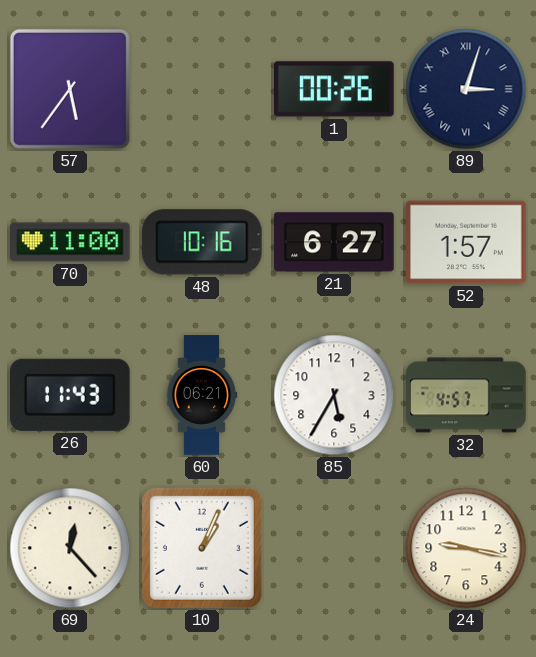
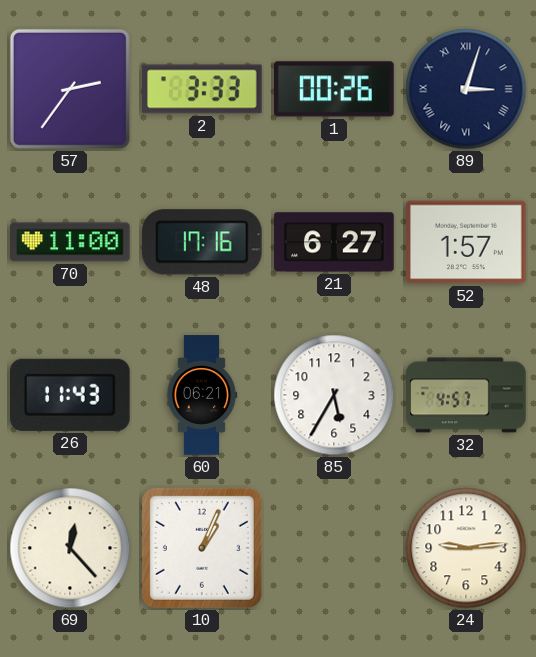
57: 5:36 -> 2:36 (70, 89)
2: none -> 3:33 (202, 89)
48: 10:16 -> 17:16 (202, 242)
24: 9:17 -> 9:14 (466, 548)
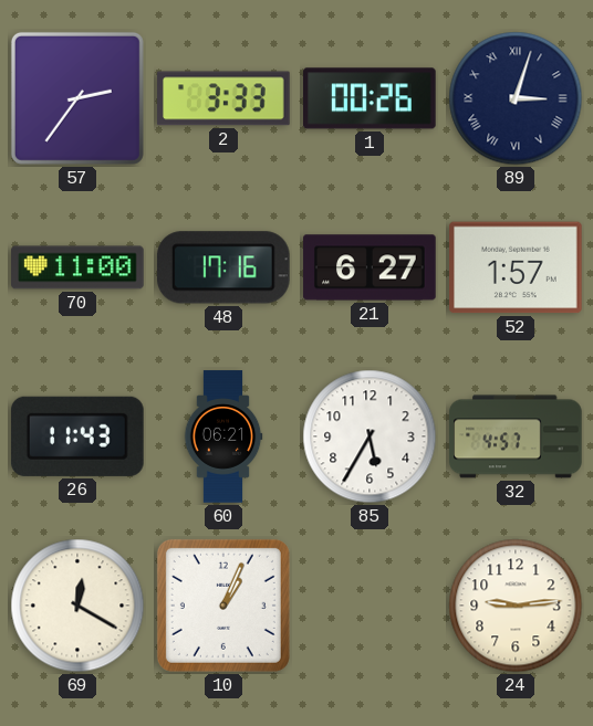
69: 12:23 -> 12:20 (77, 606)
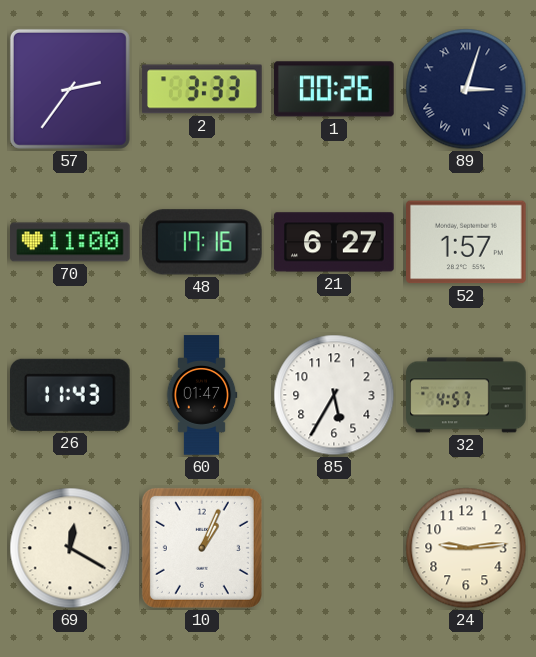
60: 06:21 -> 01:47 (202, 395)
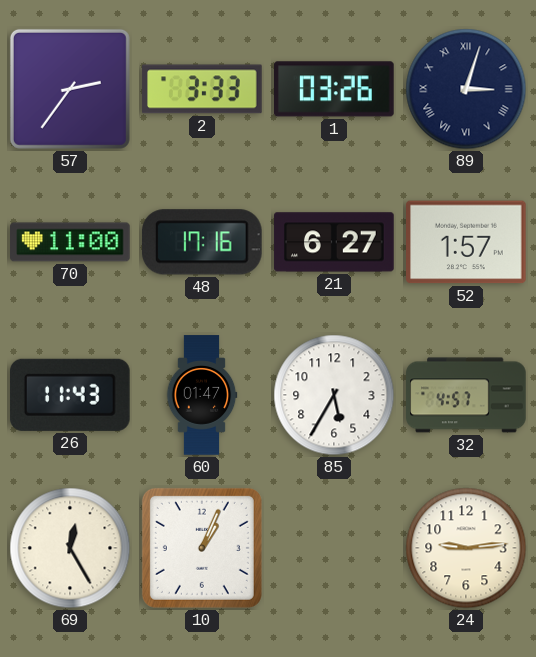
1: 00:26 -> 03:26 (335, 89)
69: 12:20 -> 12:25 (70, 548)
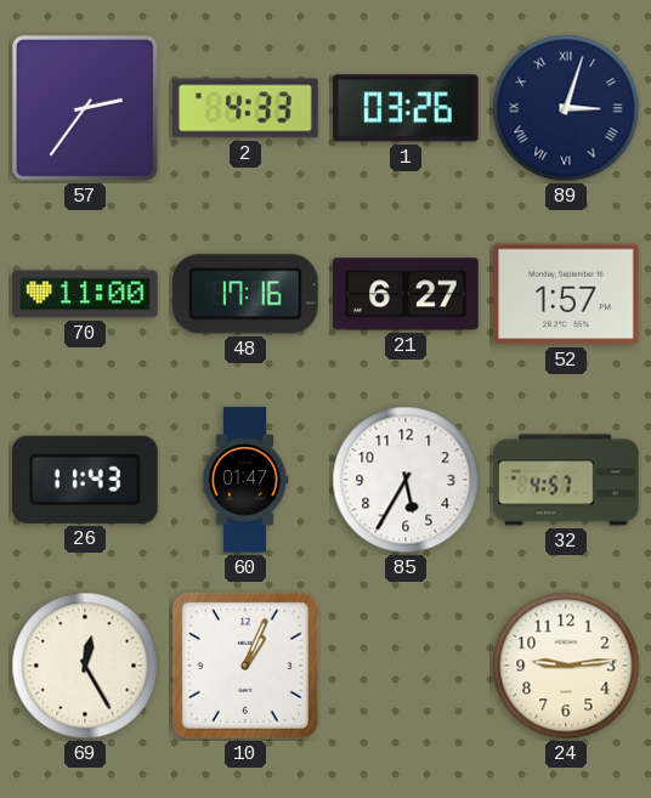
2: 3:33 -> 4:33 (245, 108)
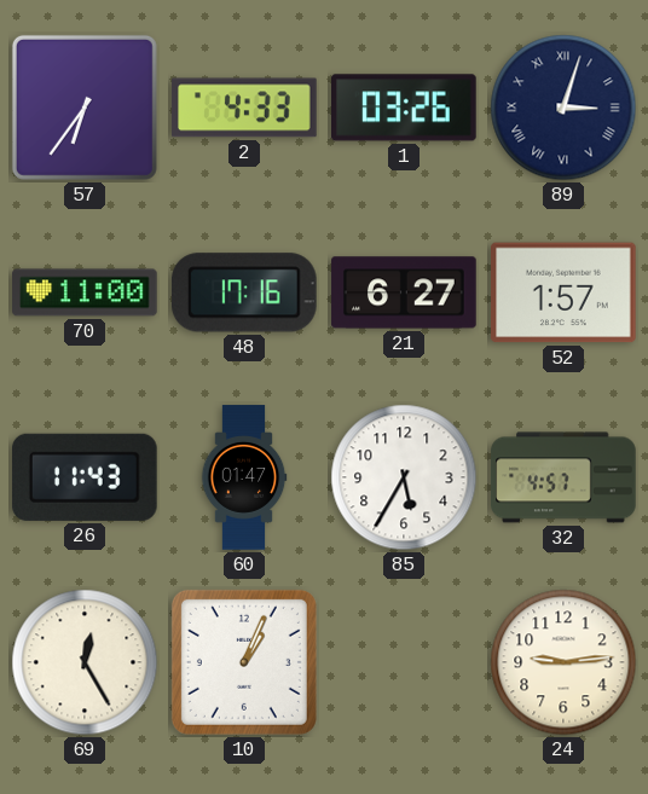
57: 2:36 -> 6:36 (85, 108)
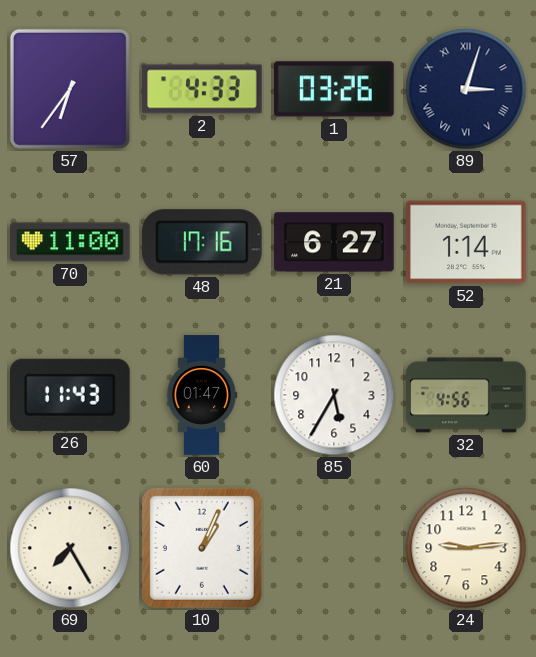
52: 1:57 -> 1:14 (467, 242)
32: 4:57 -> 4:56 (466, 395)
69: 12:25 -> 7:25 (70, 548)
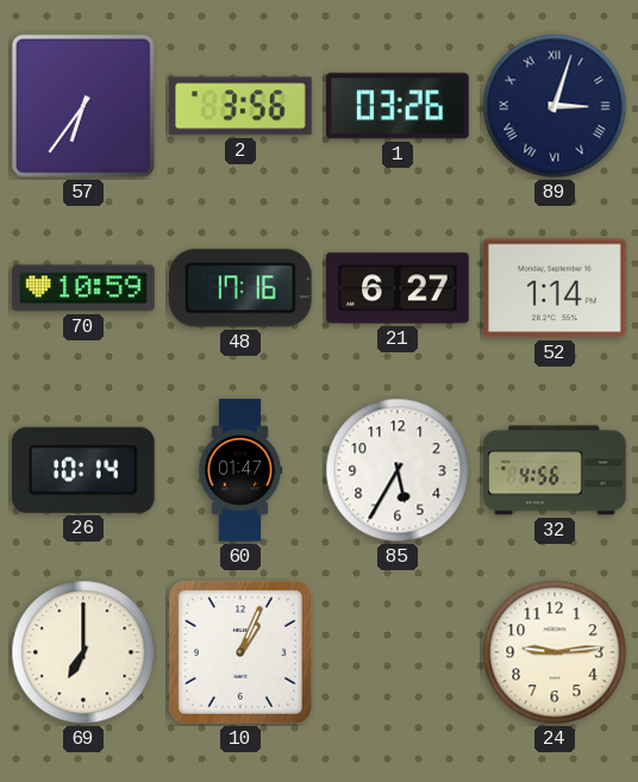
2: 4:33 -> 3:56 (240, 106)
70: 11:00 -> 10:59 (83, 288)
26: 11:43 -> 10:14 (83, 470)
69: 7:25 -> 7:00 (83, 652)
